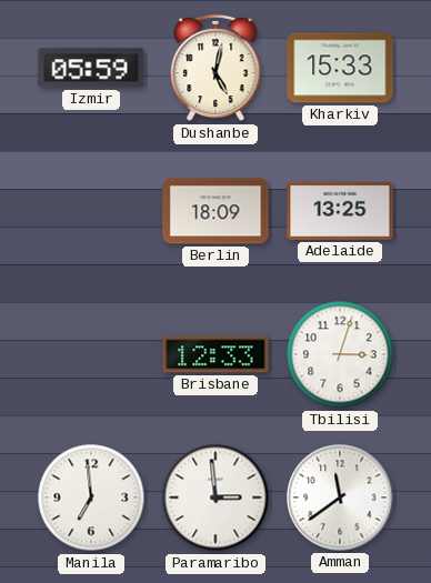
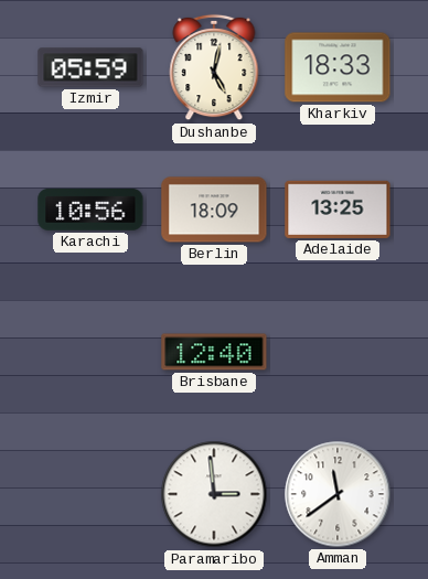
Kharkiv: 15:33 -> 18:33 (338, 67)
Karachi: none -> 10:56 (90, 210)
Brisbane: 12:33 -> 12:40 (214, 352)
Tbilisi: 3:03 -> none (340, 354)
Manila: 6:59 -> none (91, 497)
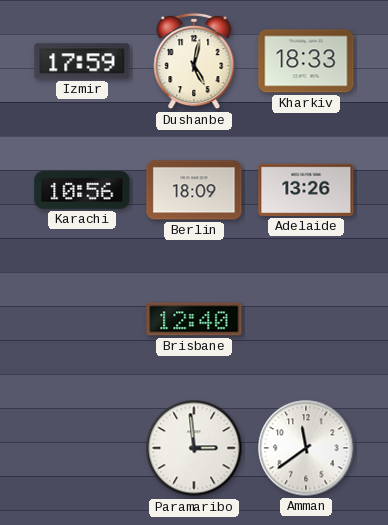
Izmir: 05:59 -> 17:59 (82, 61)
Adelaide: 13:25 -> 13:26 (306, 190)
